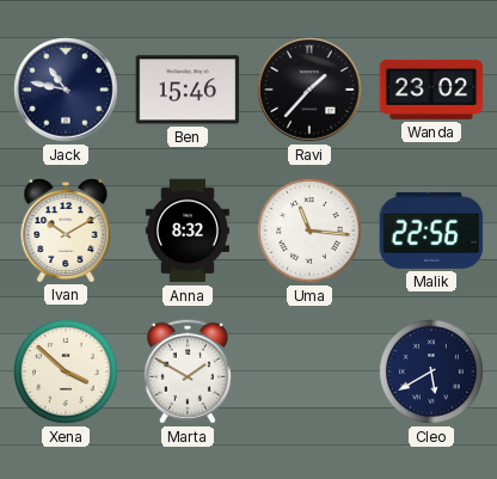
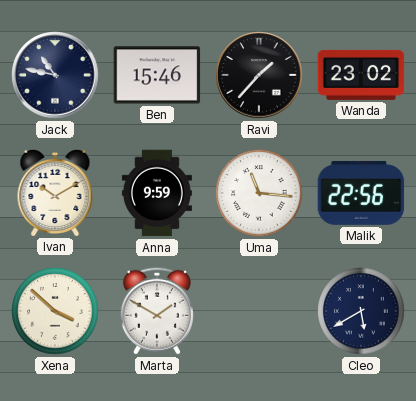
Anna: 8:32 -> 9:59 (157, 193)
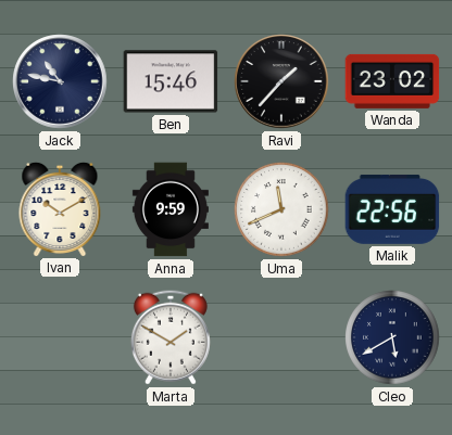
Uma: 11:16 -> 11:41 (281, 209)
Xena: 3:52 -> none (55, 311)
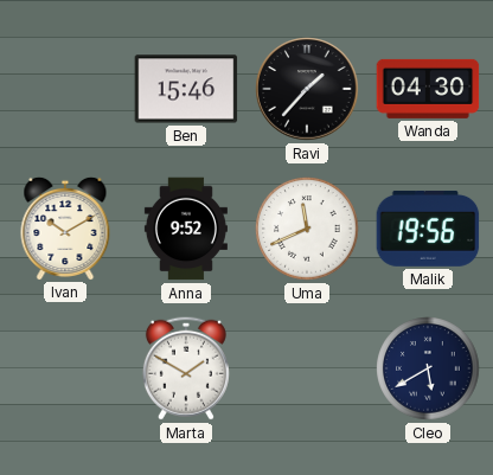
Jack: 10:47 -> none (60, 81)
Wanda: 23:02 -> 04:30 (428, 89)
Anna: 9:59 -> 9:52 (186, 229)
Malik: 22:56 -> 19:56 (428, 229)
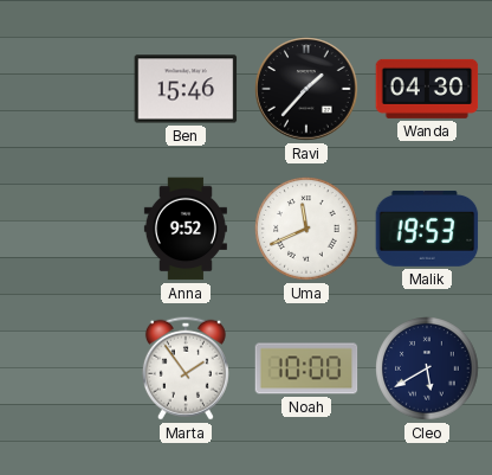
Ivan: 10:10 -> none (65, 227)
Malik: 19:56 -> 19:53 (427, 229)
Marta: 1:50 -> 1:54 (186, 368)
Noah: none -> 10:00 (306, 368)
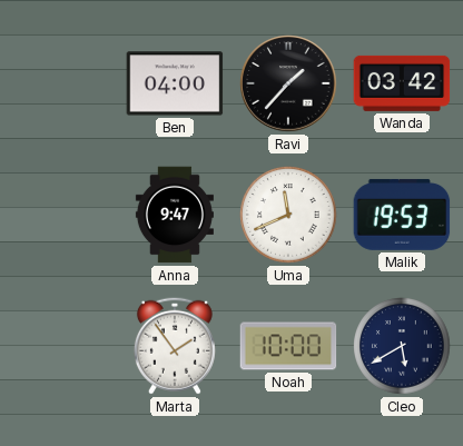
Ben: 15:46 -> 04:00 (175, 83)
Wanda: 04:30 -> 03:42 (402, 83)
Anna: 9:52 -> 9:47 (175, 215)
